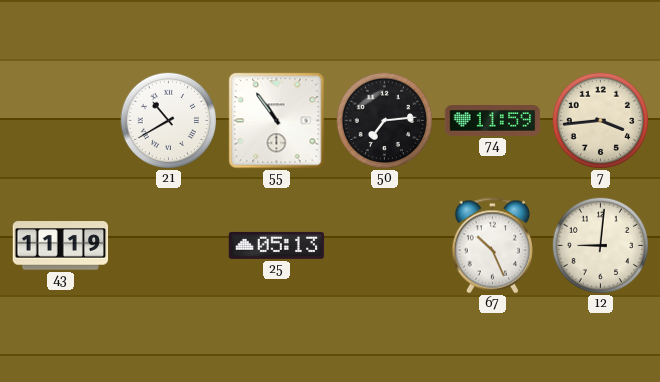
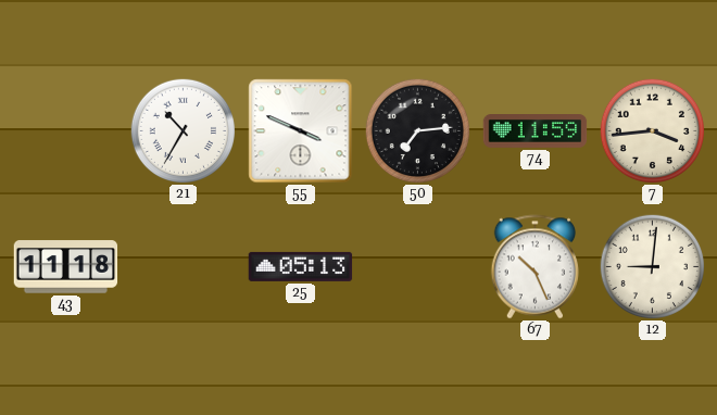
21: 10:40 -> 10:35 (183, 130)
55: 10:54 -> 3:49 (301, 131)
43: 11:19 -> 11:18 (66, 267)
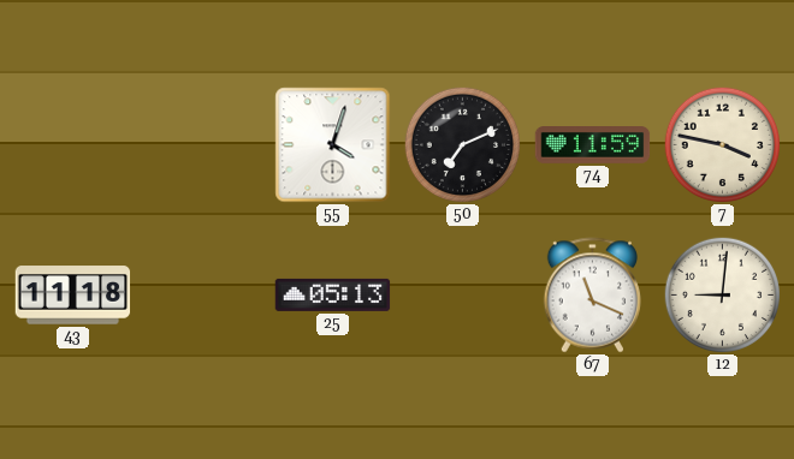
21: 10:35 -> none (183, 130)
55: 3:49 -> 4:03 (333, 145)
50: 7:14 -> 7:11 (462, 144)
7: 3:44 -> 3:47 (722, 144)
67: 10:26 -> 11:19 (592, 296)
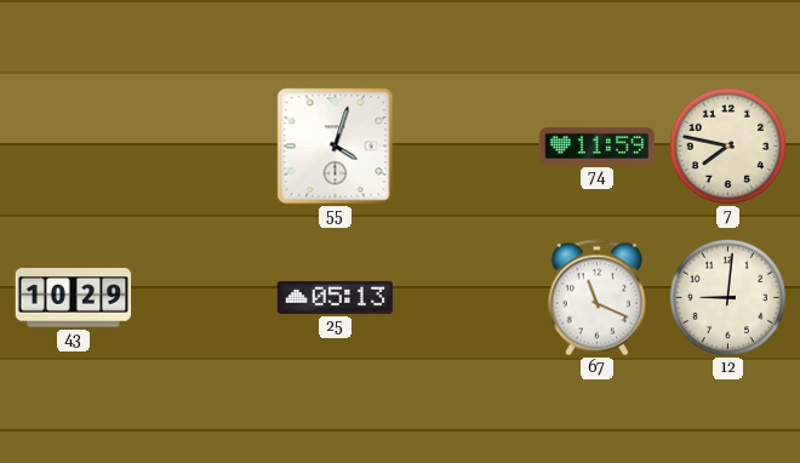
50: 7:11 -> none (462, 144)
7: 3:47 -> 7:47 (727, 145)
43: 11:18 -> 10:29 (74, 298)
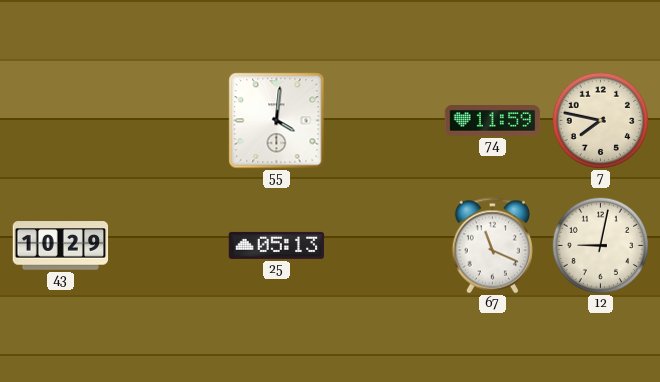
55: 4:03 -> 4:01 (277, 121)
12: 9:01 -> 9:02 (600, 245)
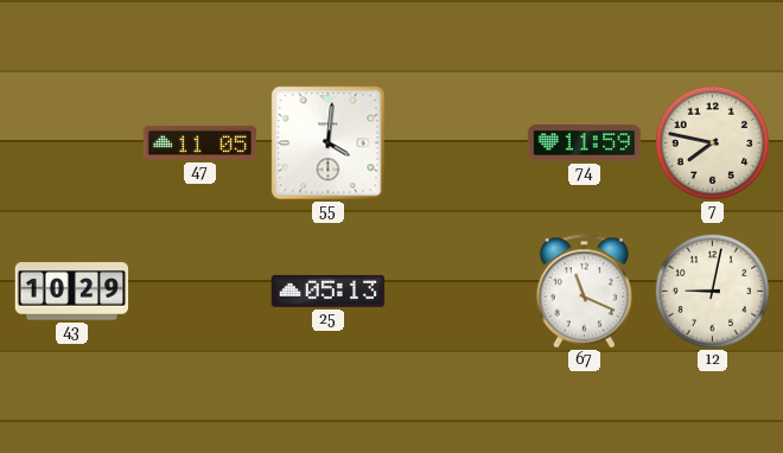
47: none -> 11:05 (200, 142)
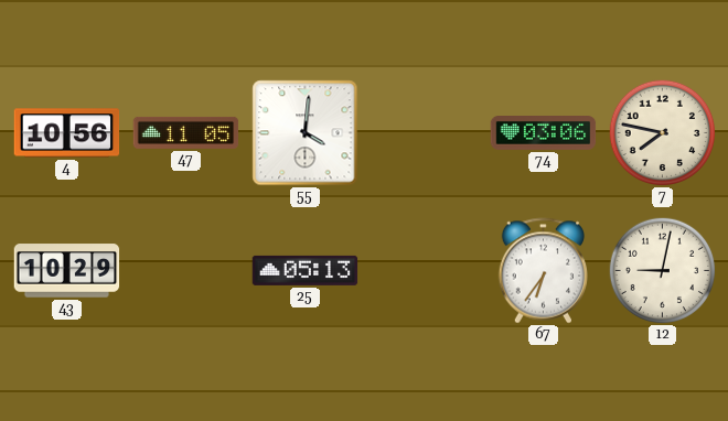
4: none -> 10:56 (67, 133)
74: 11:59 -> 03:06 (544, 133)
67: 11:19 -> 6:36 (543, 271)
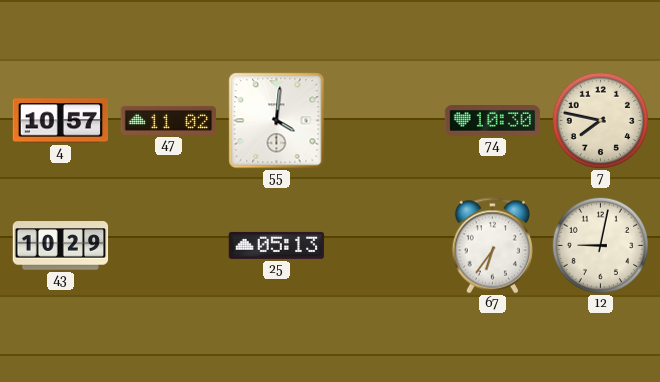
4: 10:56 -> 10:57 (61, 121)
47: 11:05 -> 11:02 (169, 120)
74: 03:06 -> 10:30 (493, 121)
